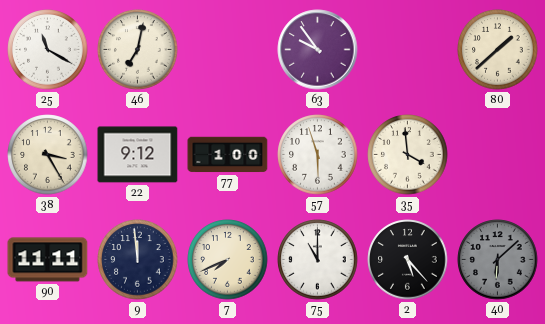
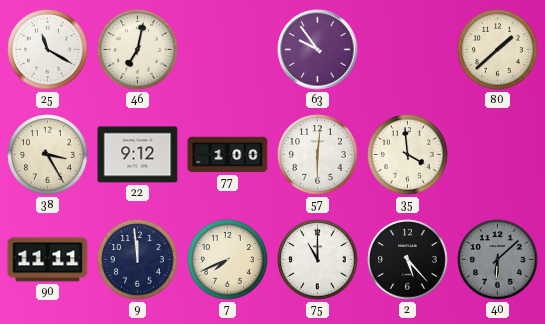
57: 5:57 -> 6:01 (318, 155)
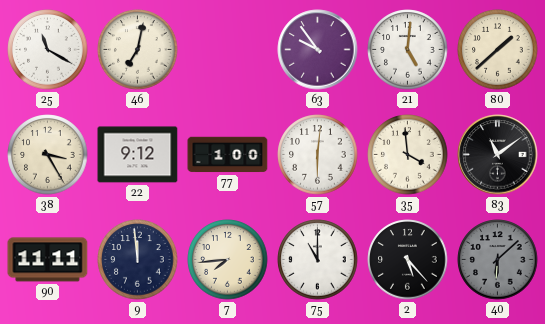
21: none -> 5:01 (408, 50)
83: none -> 11:09 (498, 155)
7: 7:41 -> 7:44 (228, 260)
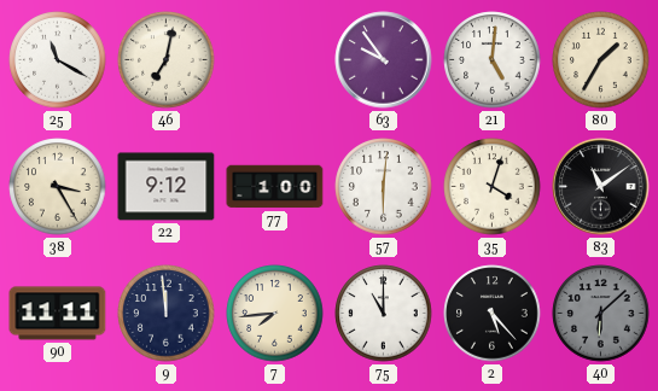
80: 1:38 -> 1:35 (601, 60)
35: 3:59 -> 4:03 (493, 187)
